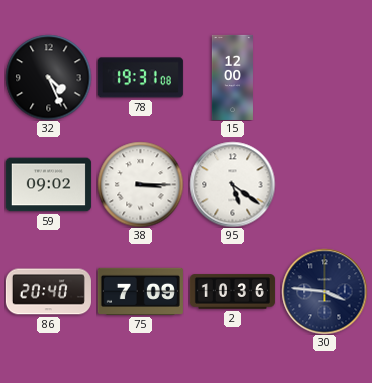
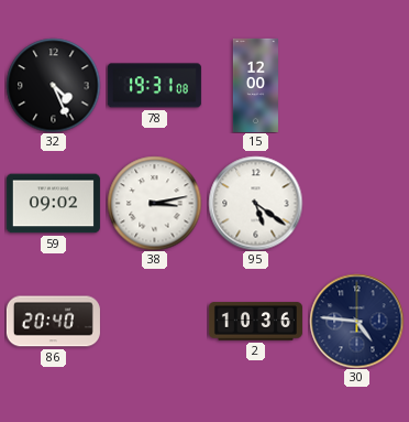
38: 3:15 -> 3:13 (154, 203)
75: 7:09 -> none (140, 291)
30: 3:46 -> 4:46 (356, 321)
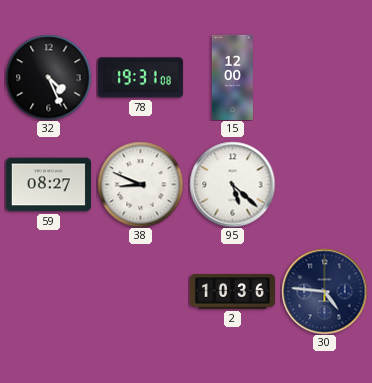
59: 09:02 -> 08:27 (48, 185)
38: 3:13 -> 8:49 (140, 184)
95: 5:21 -> 5:22 (232, 184)
86: 20:40 -> none (53, 322)
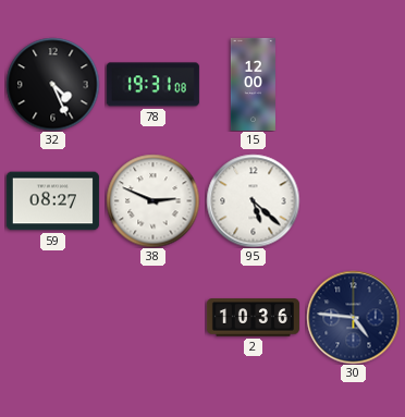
38: 8:49 -> 2:49 (152, 200)
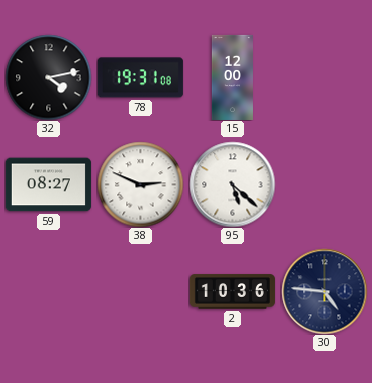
32: 4:26 -> 4:13 (48, 77)
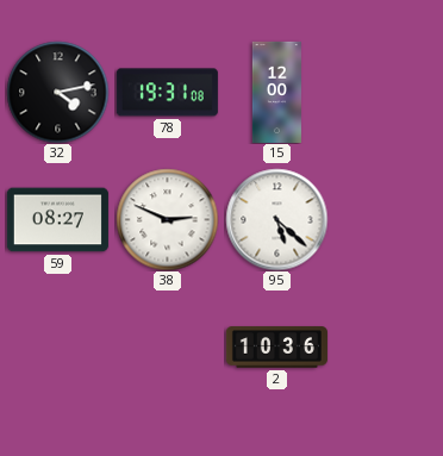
30: 4:46 -> none (324, 291)
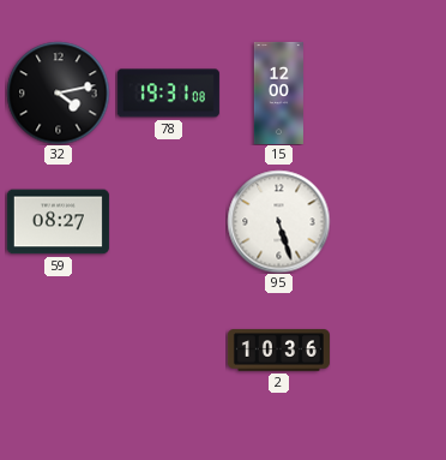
38: 2:49 -> none (167, 219)
95: 5:22 -> 5:27 (278, 221)
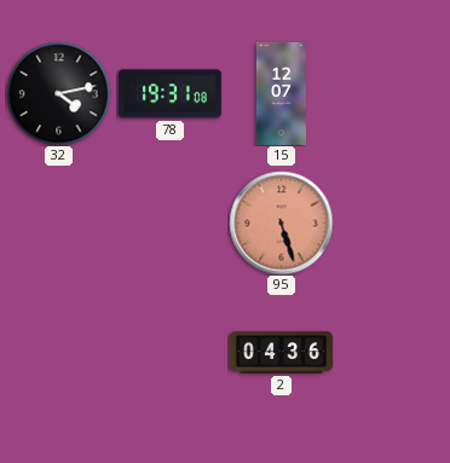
15: 12:00 -> 12:07 (281, 93)
59: 08:27 -> none (58, 222)
95 dial: white -> salmon (281, 222)
2: 10:36 -> 04:36 (281, 353)
